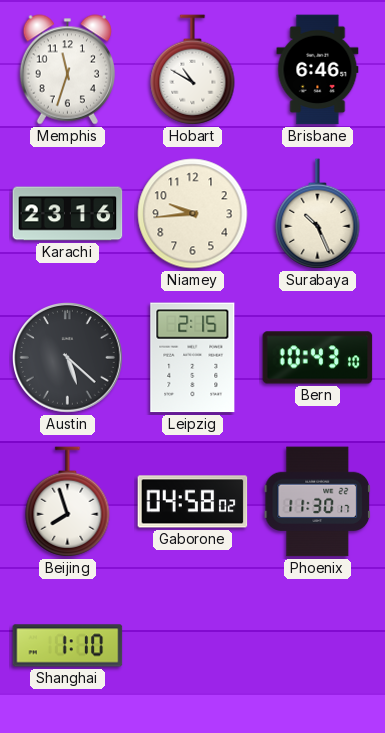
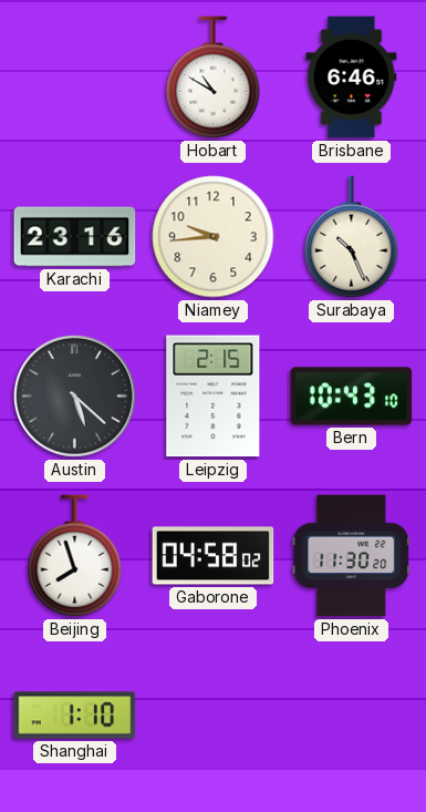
Memphis: 11:33 -> none (67, 70)
Phoenix: 11:30:17 -> 11:30:20 (351, 556)
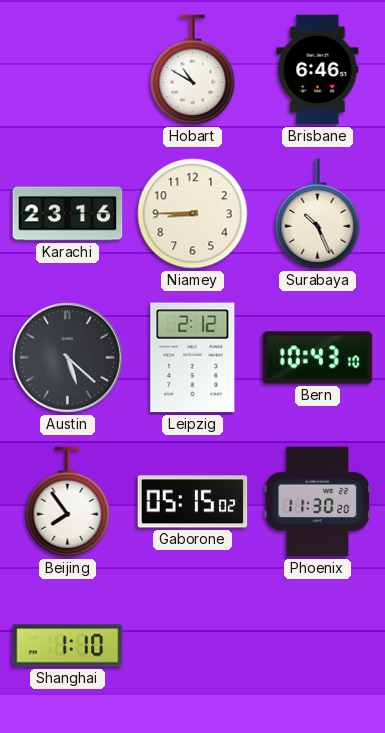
Niamey: 9:44 -> 8:45 (193, 214)
Leipzig: 2:15 -> 2:12 (193, 358)
Beijing: 7:57 -> 7:54 (68, 502)
Gaborone: 04:58 -> 05:15 (193, 502)
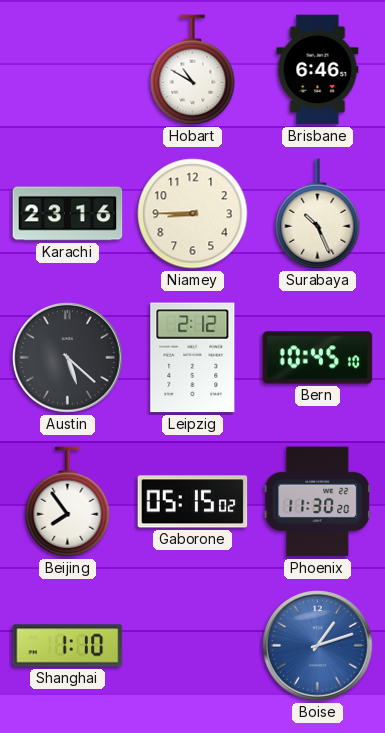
Bern: 10:43 -> 10:45 (318, 358)
Boise: none -> 1:12 (318, 646)
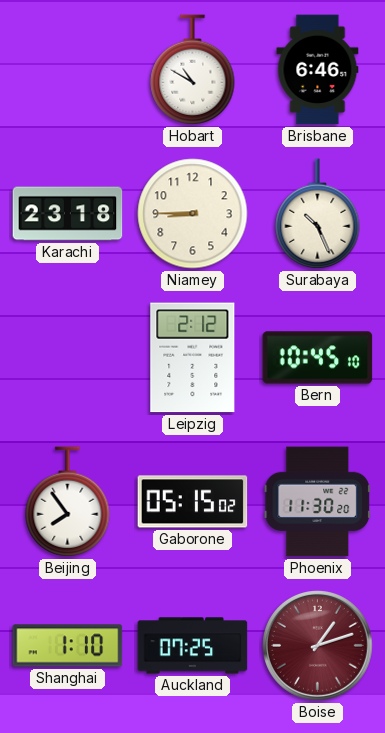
Karachi: 23:16 -> 23:18 (68, 214)
Austin: 5:22 -> none (68, 358)
Auckland: none -> 07:25 (193, 646)
Boise dial: blue -> burgundy (318, 646)
